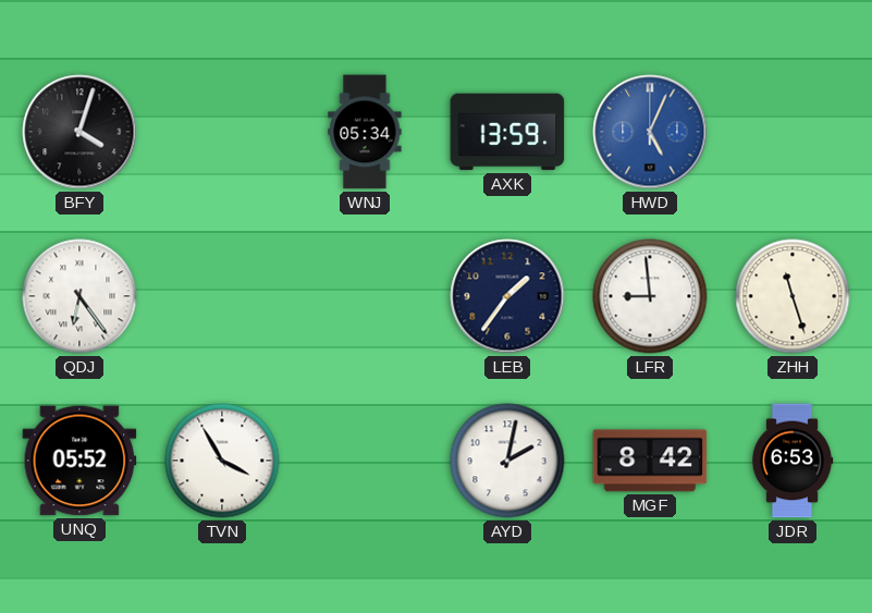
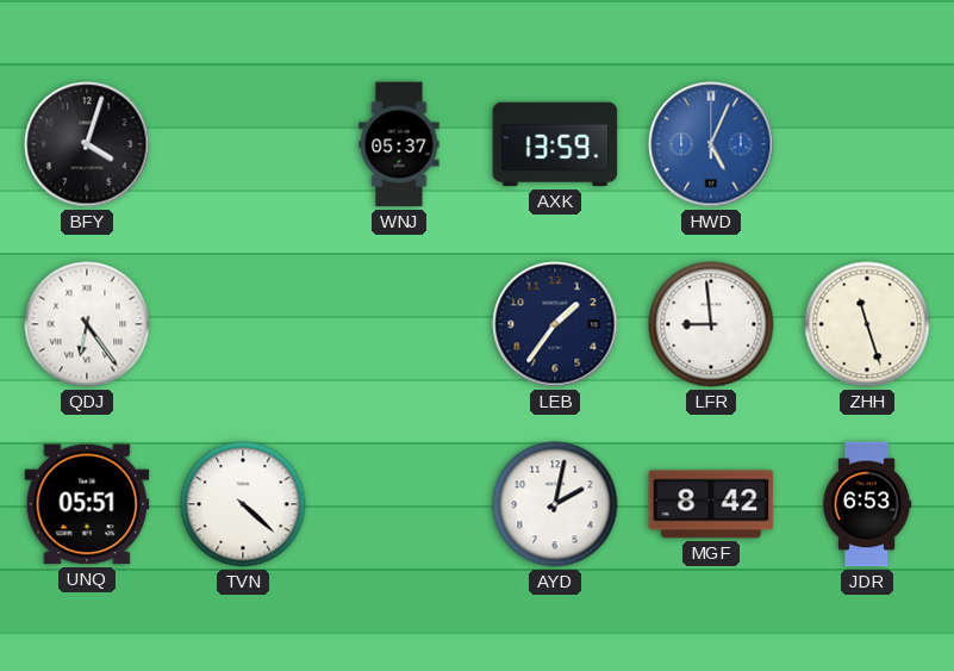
WNJ: 05:34 -> 05:37 (399, 144)
UNQ: 05:52 -> 05:51 (87, 504)
TVN: 3:55 -> 4:22 (243, 504)
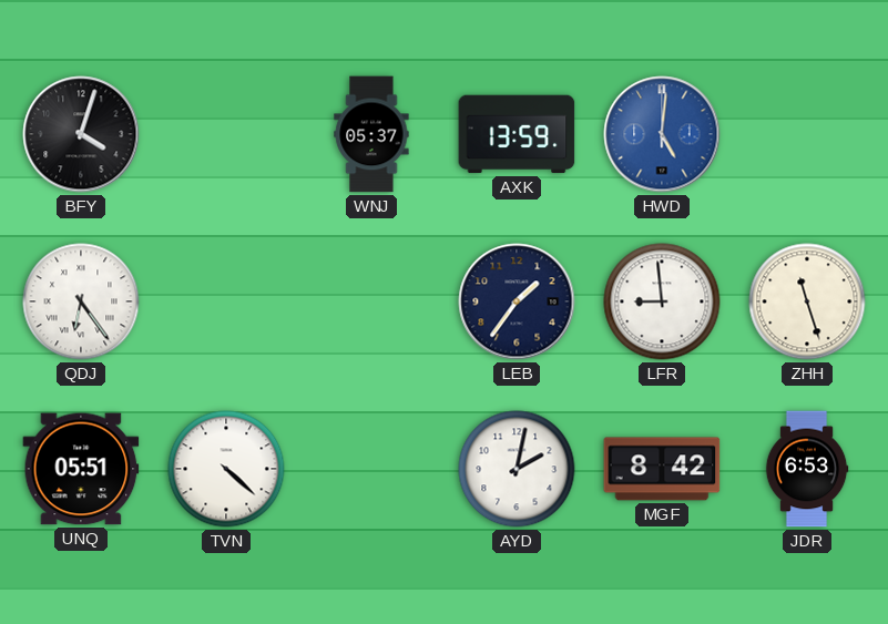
HWD: 5:04 -> 5:01 (662, 134)
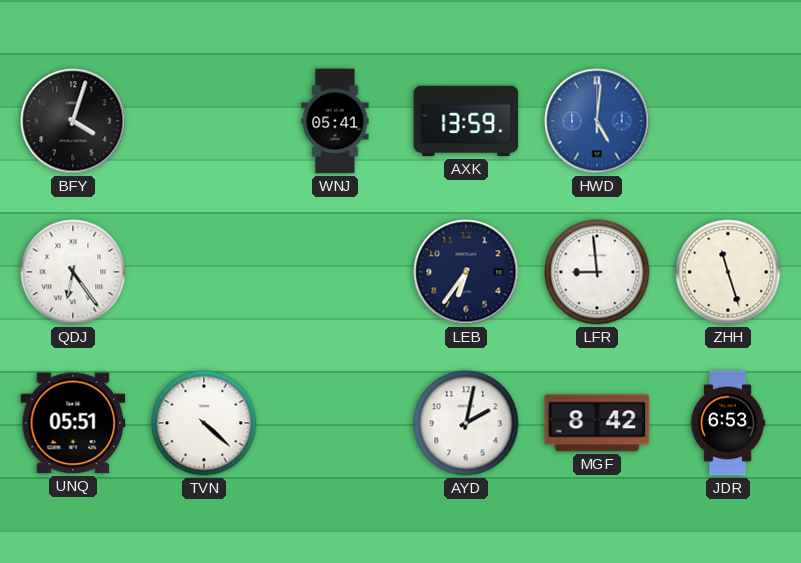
WNJ: 05:37 -> 05:41 (335, 121)
LEB: 1:36 -> 6:36 (466, 272)
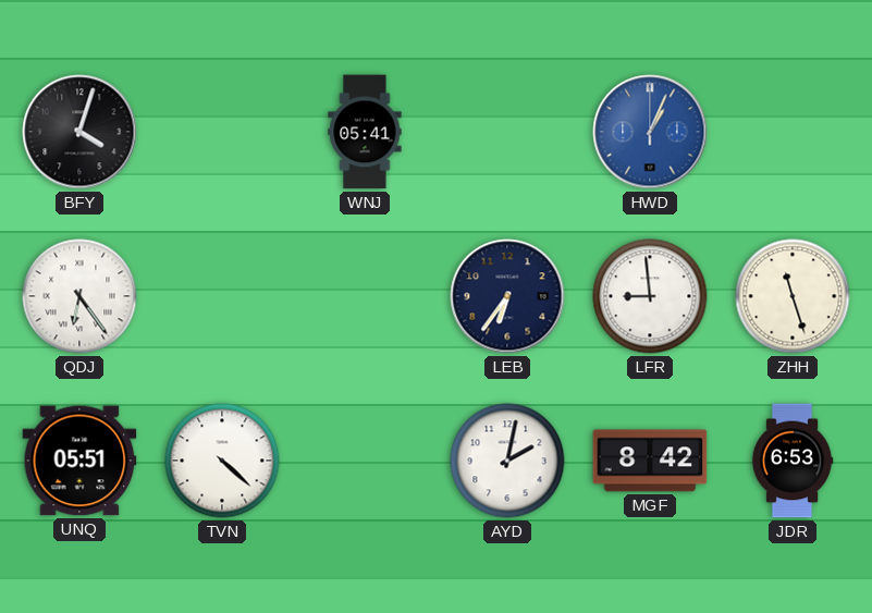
AXK: 13:59 -> none (466, 121)
HWD: 5:01 -> 1:04 (650, 132)
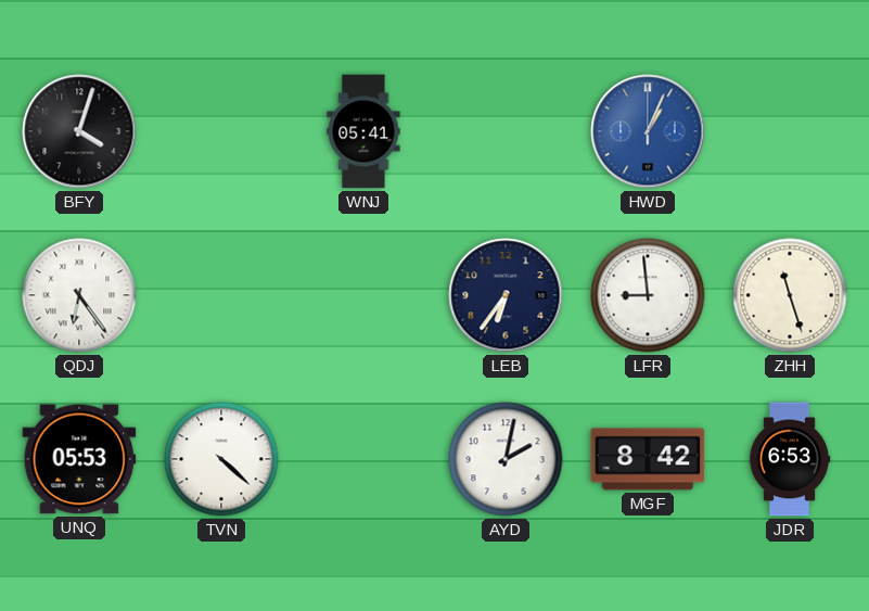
UNQ: 05:51 -> 05:53 (79, 459)
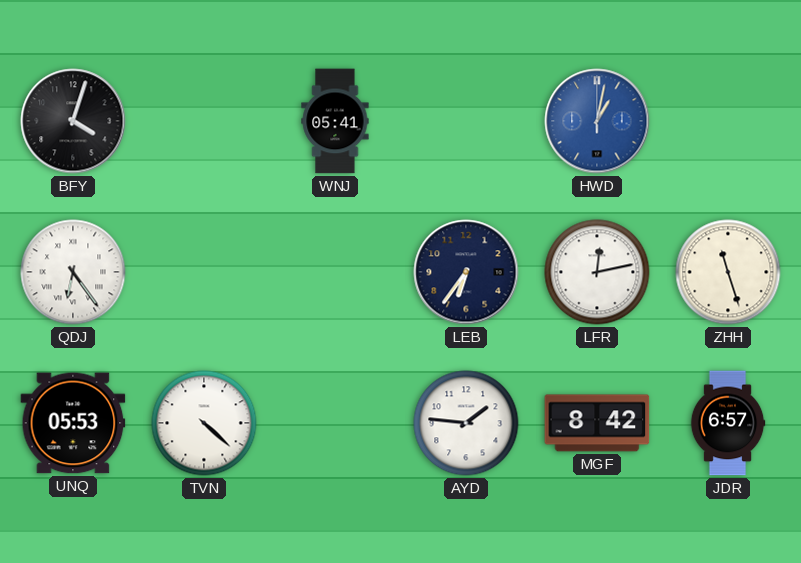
HWD: 1:04 -> 1:02 (597, 121)
LFR: 8:59 -> 12:13 (597, 272)
AYD: 2:02 -> 1:46 (466, 423)
JDR: 6:53 -> 6:57 (728, 423)
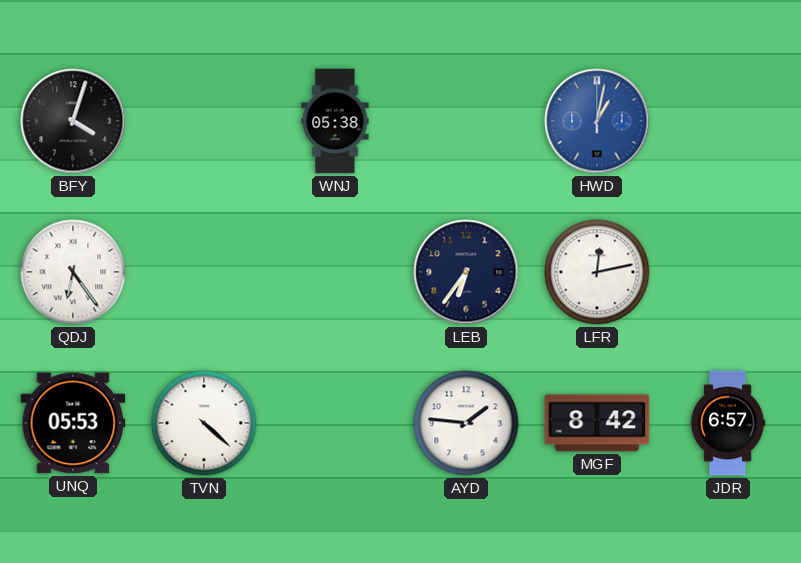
WNJ: 05:41 -> 05:38 (335, 121)
ZHH: 11:27 -> none (728, 272)
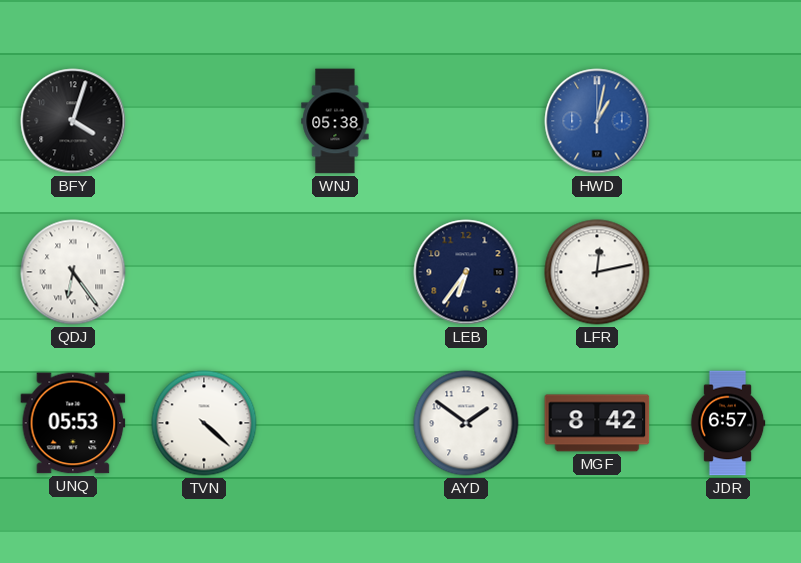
AYD: 1:46 -> 1:51 (466, 423)
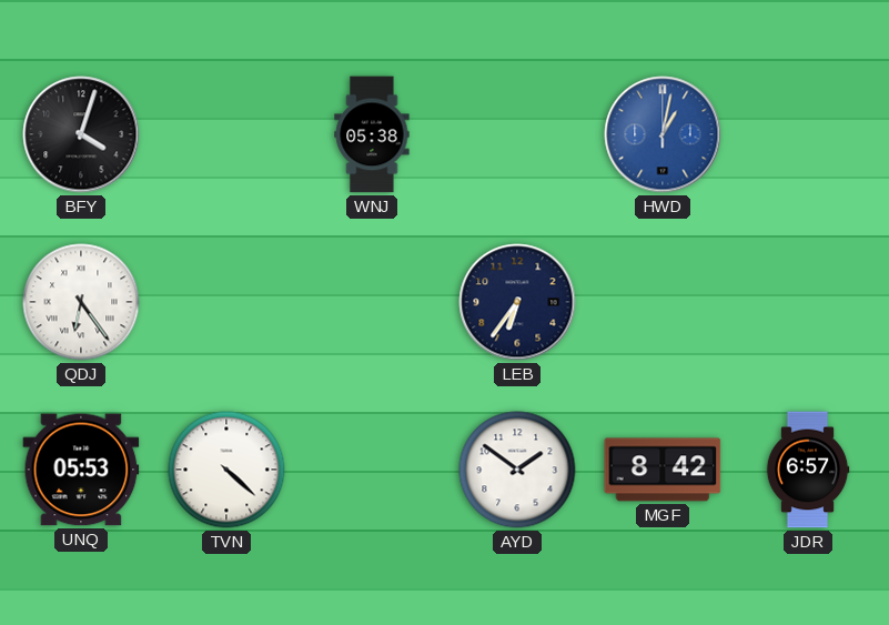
LFR: 12:13 -> none (597, 272)
